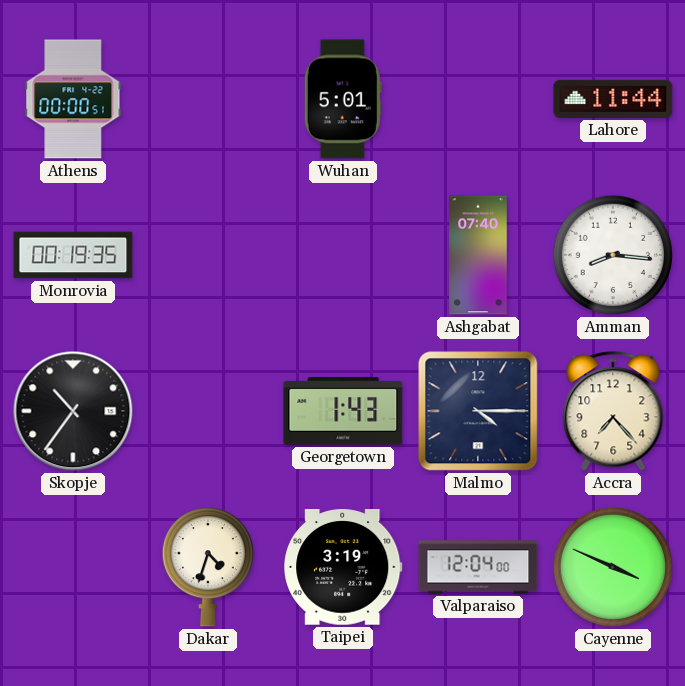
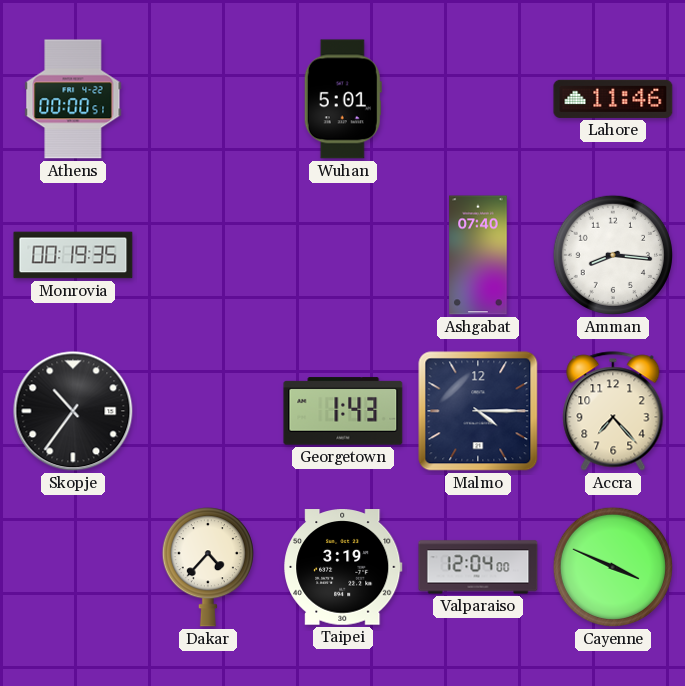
Lahore: 11:44 -> 11:46 (613, 99)
Dakar: 4:33 -> 4:37 (208, 567)
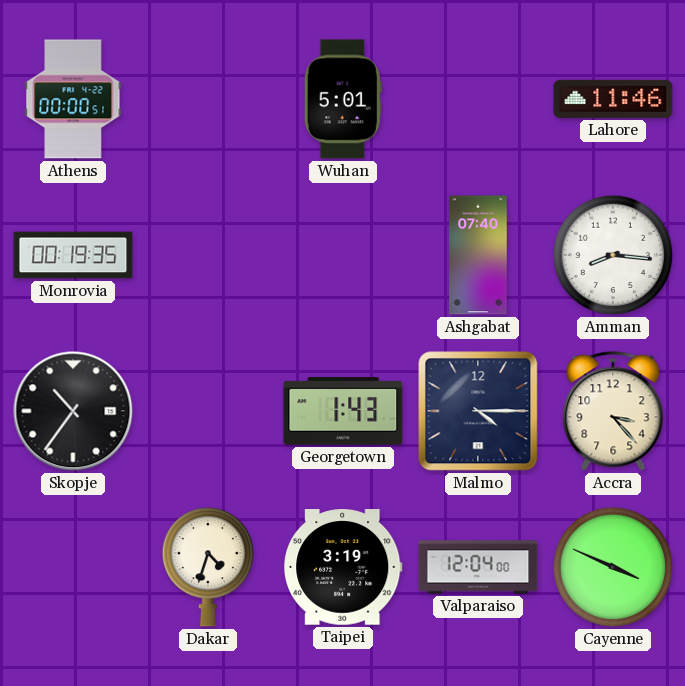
Accra: 7:23 -> 3:23 (613, 411)
Dakar: 4:37 -> 4:33 (208, 567)
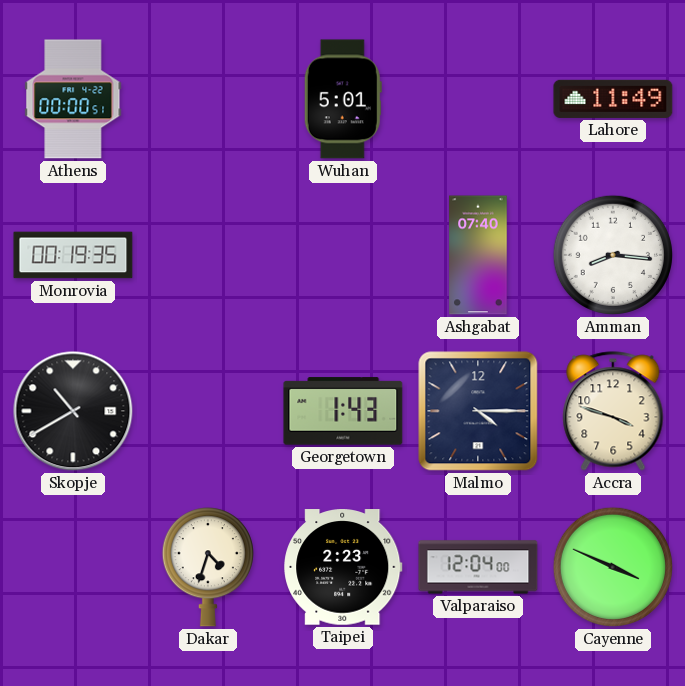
Lahore: 11:46 -> 11:49 (613, 99)
Skopje: 10:36 -> 10:40 (73, 411)
Accra: 3:23 -> 3:48 (613, 411)
Taipei: 3:19 -> 2:23 (343, 567)
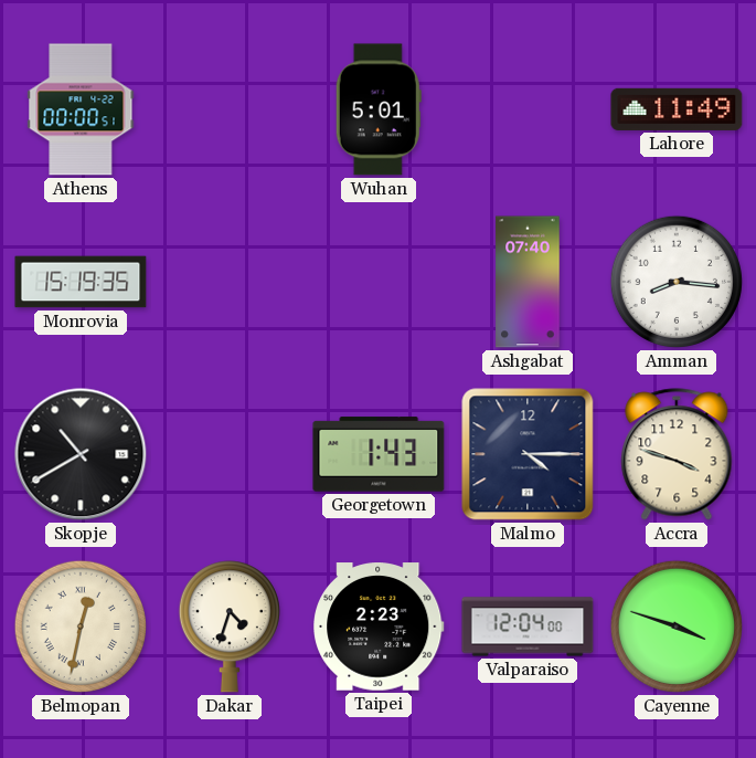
Monrovia: 00:19 -> 15:19 (81, 282)
Belmopan: none -> 12:32 (81, 627)
Cayenne: 3:49 -> 3:48 (677, 627)
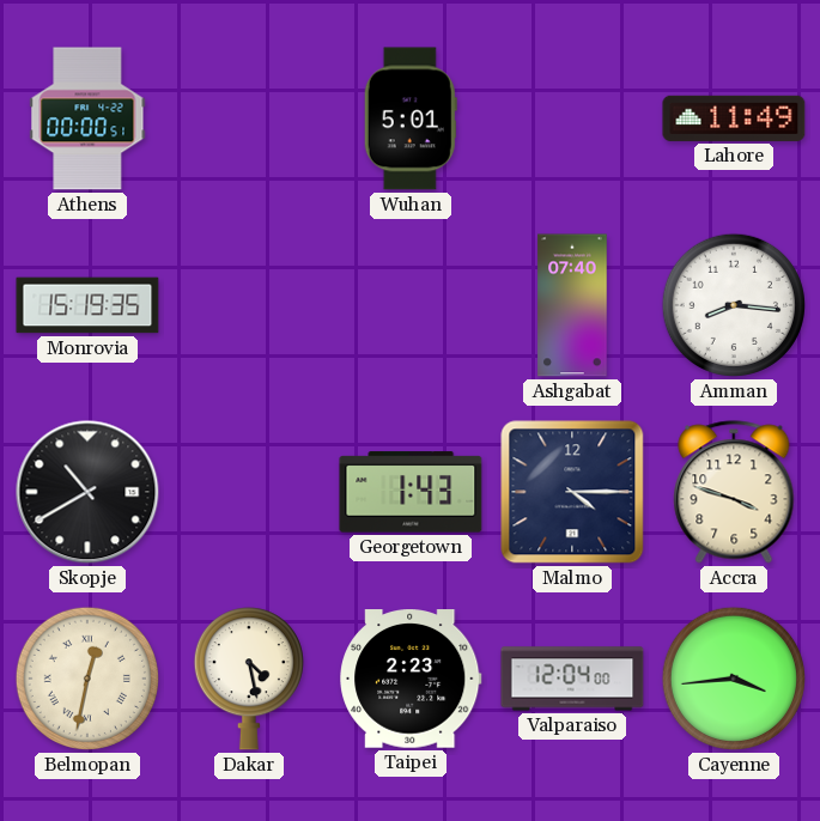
Dakar: 4:33 -> 4:28 (249, 679)
Cayenne: 3:48 -> 3:44 (734, 679)
